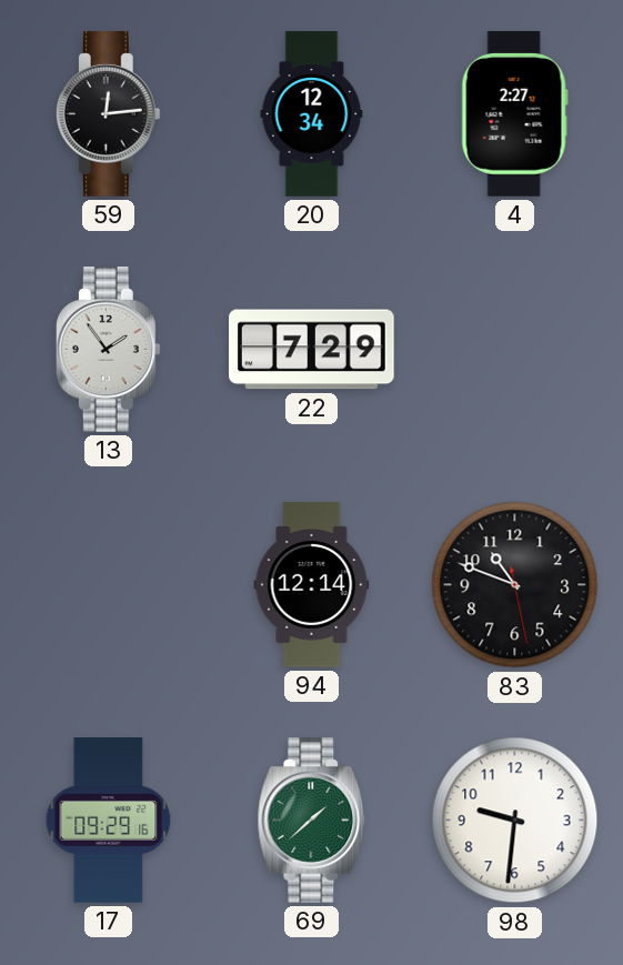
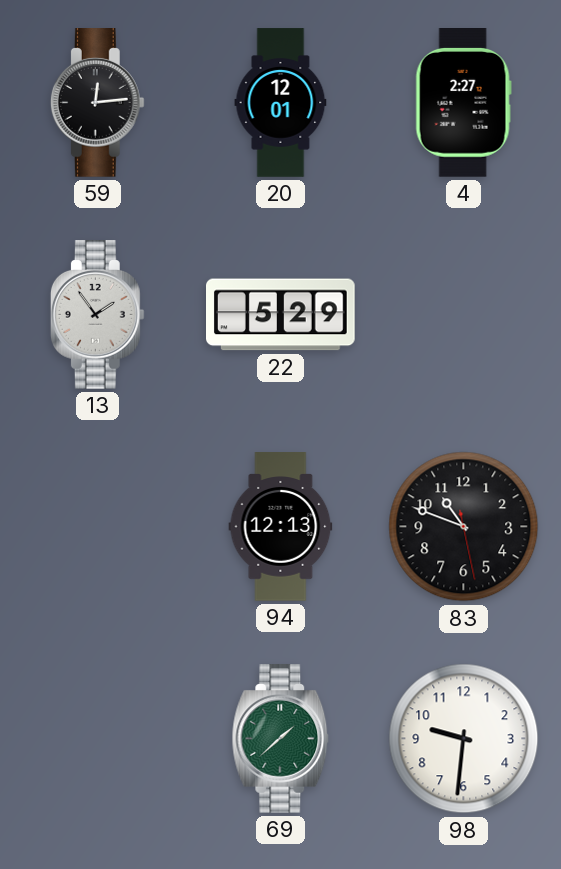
20: 12:34 -> 12:01 (281, 103)
22: 7:29 -> 5:29 (281, 315)
94: 12:14 -> 12:13 (281, 527)
17: 09:29 -> none (109, 821)
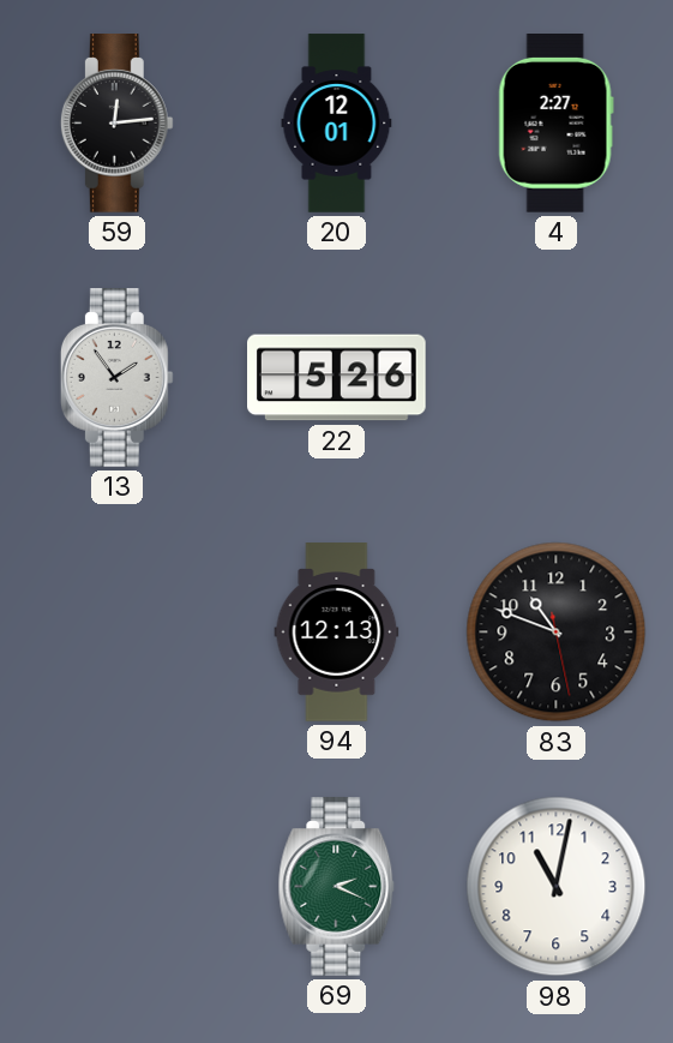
22: 5:29 -> 5:26 (337, 378)
69: 1:38 -> 2:19 (337, 887)
98: 9:31 -> 11:02 (557, 887)
